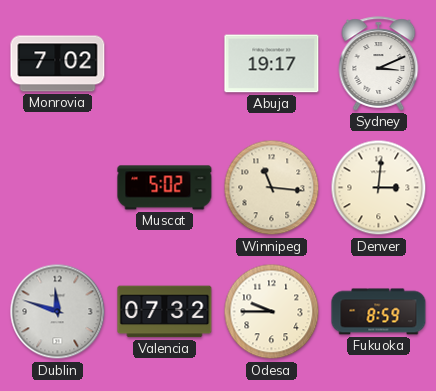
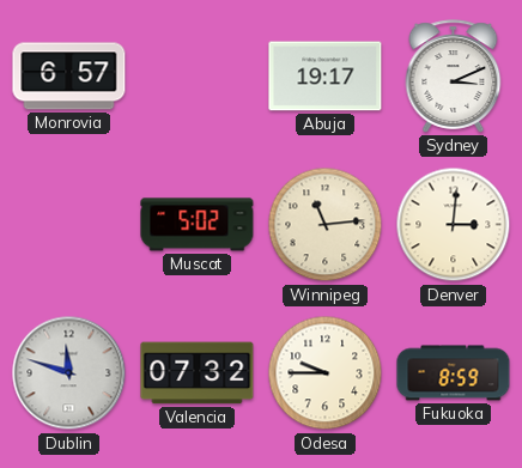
Monrovia: 7:02 -> 6:57 (69, 77)
Winnipeg: 11:16 -> 11:14 (326, 225)
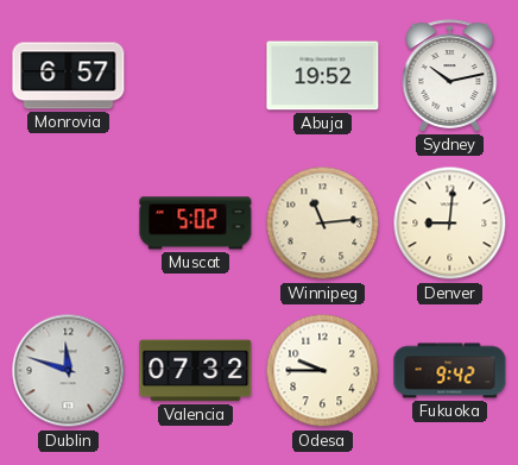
Abuja: 19:17 -> 19:52 (323, 76)
Sydney: 3:11 -> 10:13 (450, 76)
Denver: 3:01 -> 9:01 (450, 224)
Fukuoka: 8:59 -> 9:42 (450, 371)
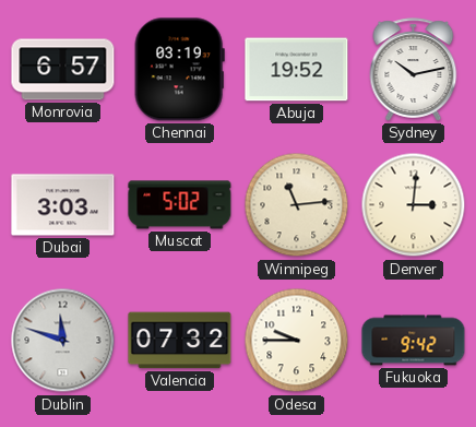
Chennai: none -> 03:19 (179, 70)
Dubai: none -> 3:03 (63, 205)
Denver: 9:01 -> 3:01 (414, 205)
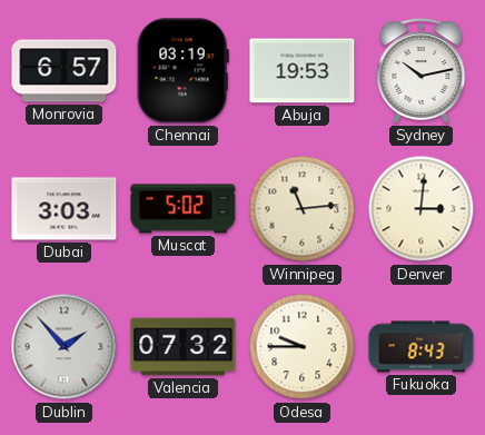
Abuja: 19:52 -> 19:53 (303, 71)
Dublin: 11:48 -> 1:53 (65, 347)
Fukuoka: 9:42 -> 8:43 (422, 347)
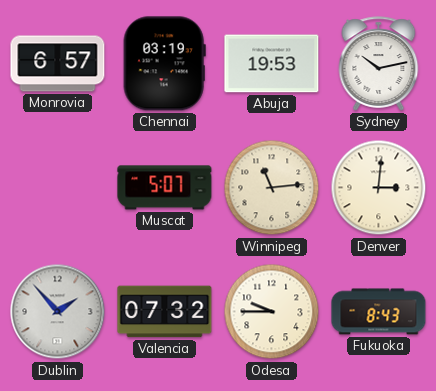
Dubai: 3:03 -> none (65, 209)
Muscat: 5:02 -> 5:07 (165, 188)
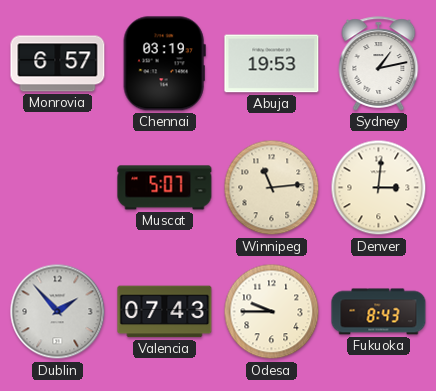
Sydney: 10:13 -> 1:13 (379, 64)
Valencia: 07:32 -> 07:43 (165, 312)
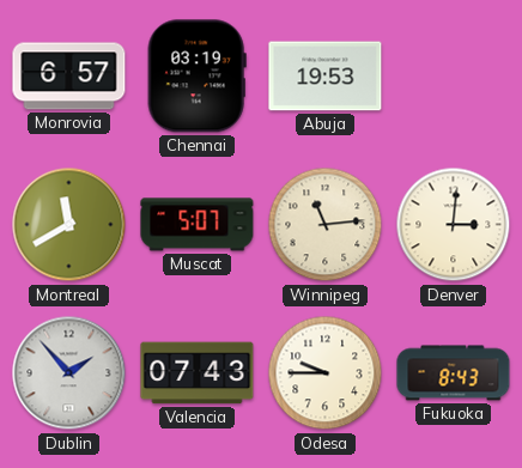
Sydney: 1:13 -> none (379, 64)
Montreal: none -> 11:40 (69, 225)
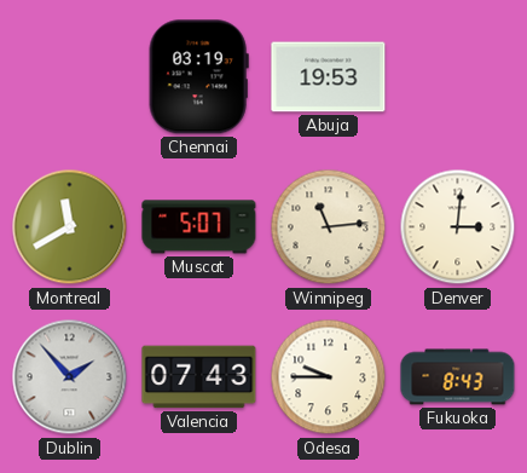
Monrovia: 6:57 -> none (69, 77)
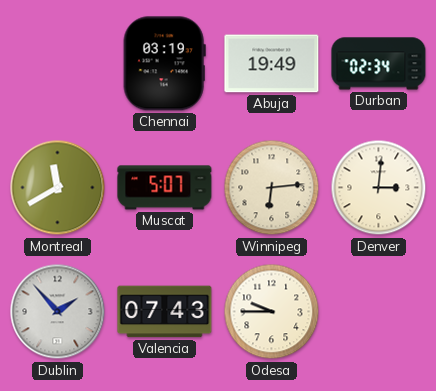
Abuja: 19:53 -> 19:49 (272, 64)
Durban: none -> 02:34 (379, 64)
Winnipeg: 11:14 -> 6:14 (272, 188)
Fukuoka: 8:43 -> none (458, 377)
